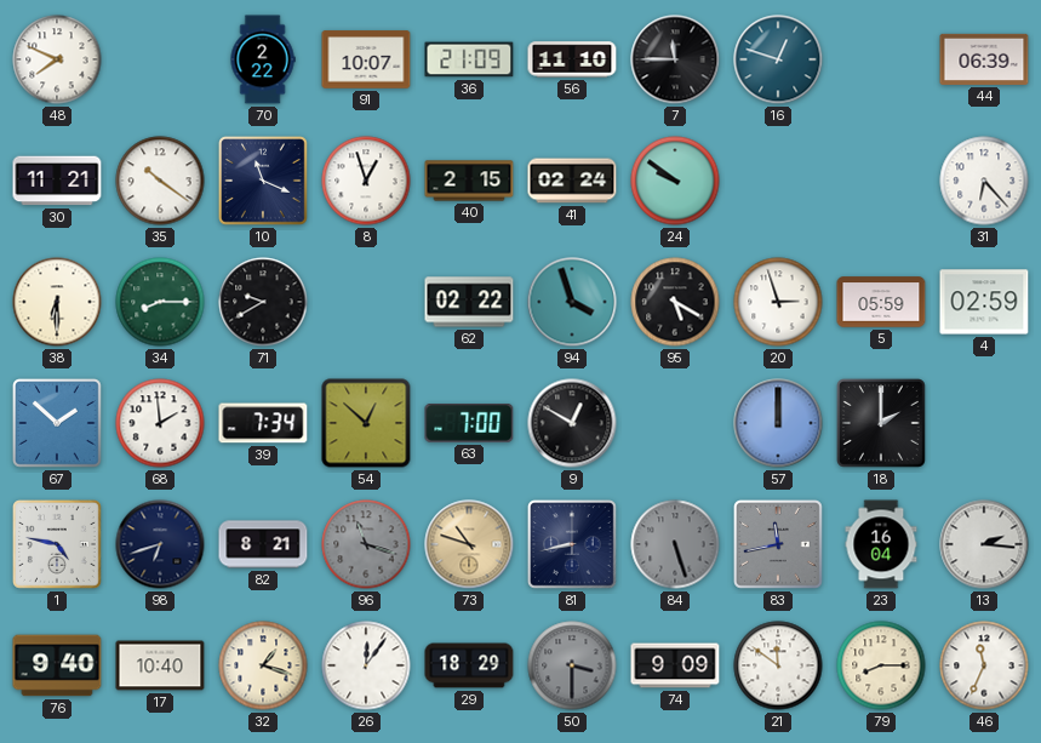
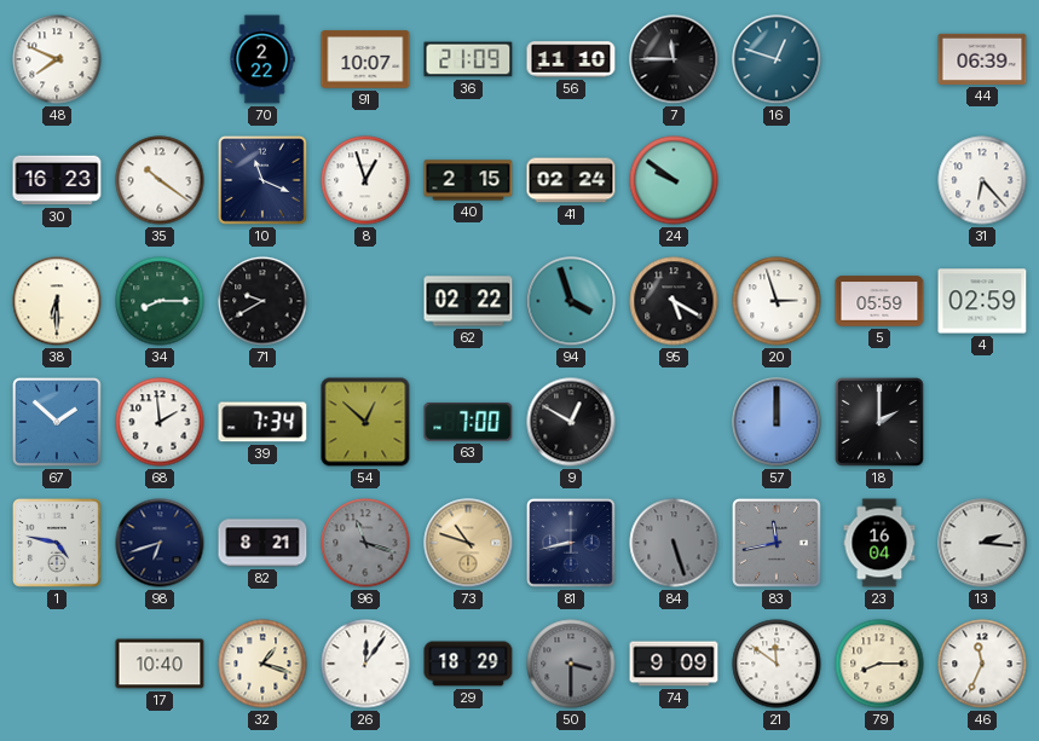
30: 11:21 -> 16:23 (57, 180)
76: 9:40 -> none (57, 665)
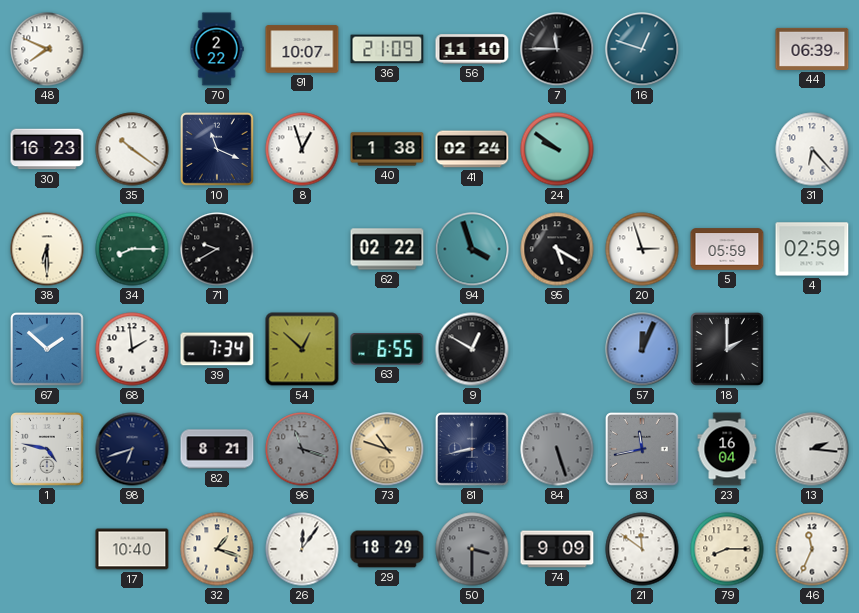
40: 2:15 -> 1:38 (387, 149)
63: 7:00 -> 6:55 (387, 350)
57: 12:00 -> 12:04 (642, 349)
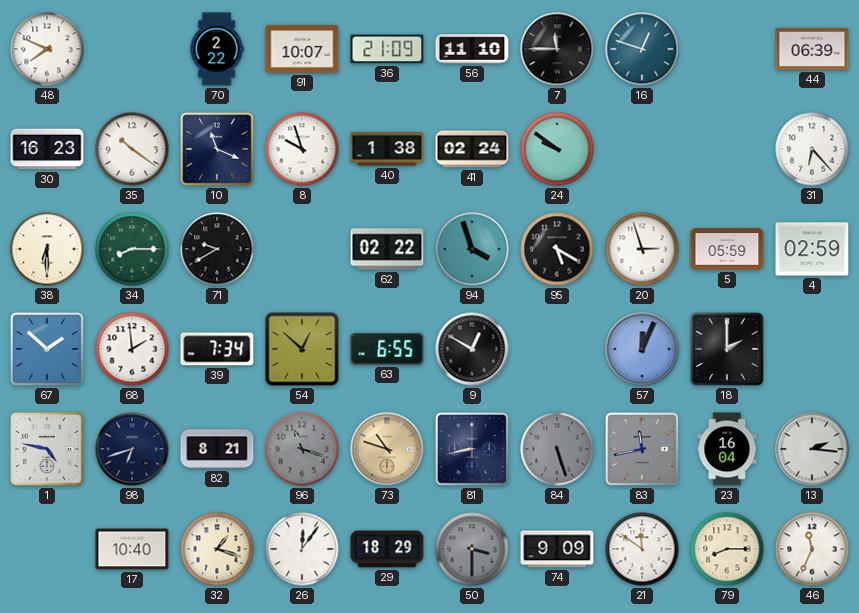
8: 12:57 -> 9:57 (302, 149)
